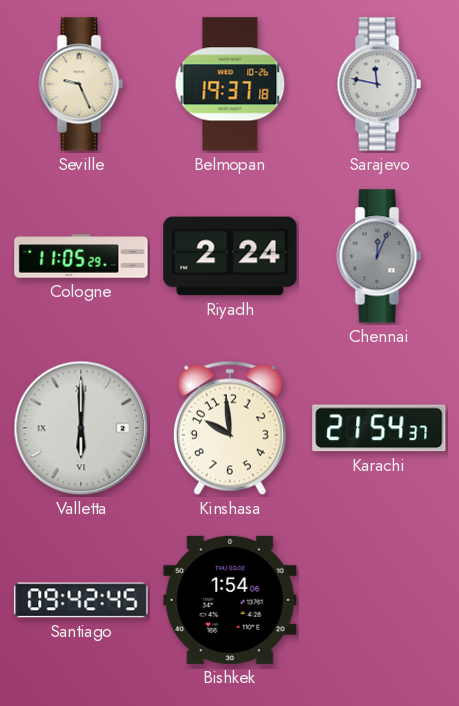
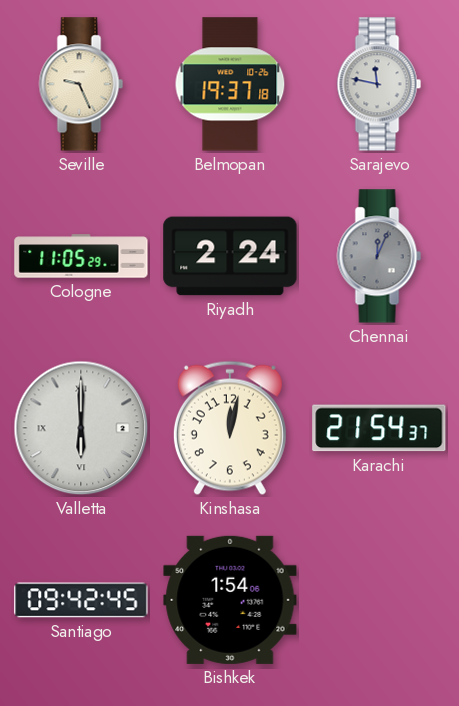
Kinshasa: 9:59 -> 12:02 (230, 428)
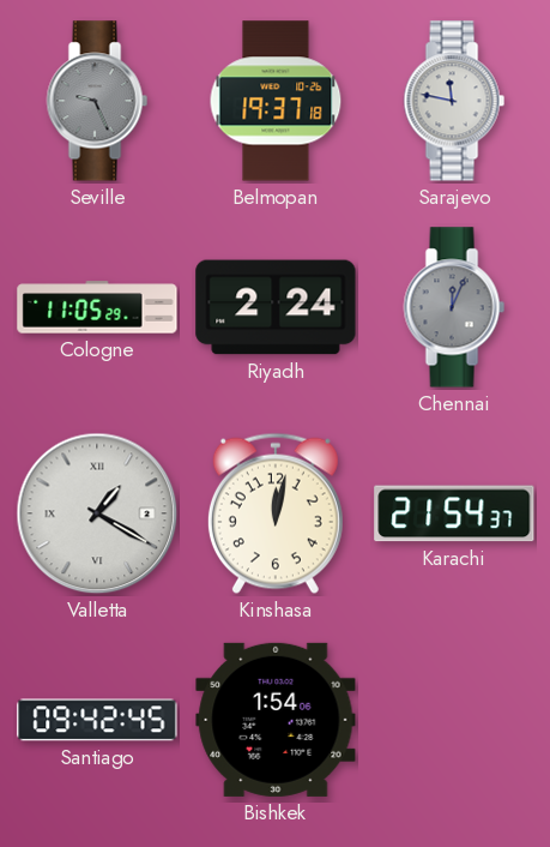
Seville dial: cream -> grey (97, 101)
Valletta: 6:00 -> 1:20 (97, 513)
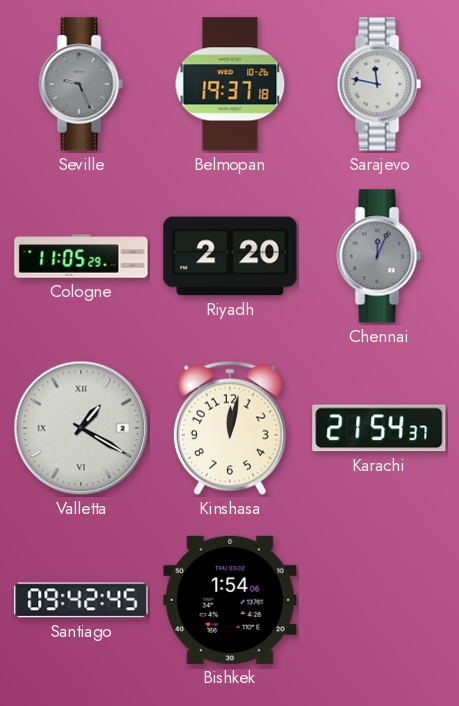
Riyadh: 2:24 -> 2:20 (230, 256)
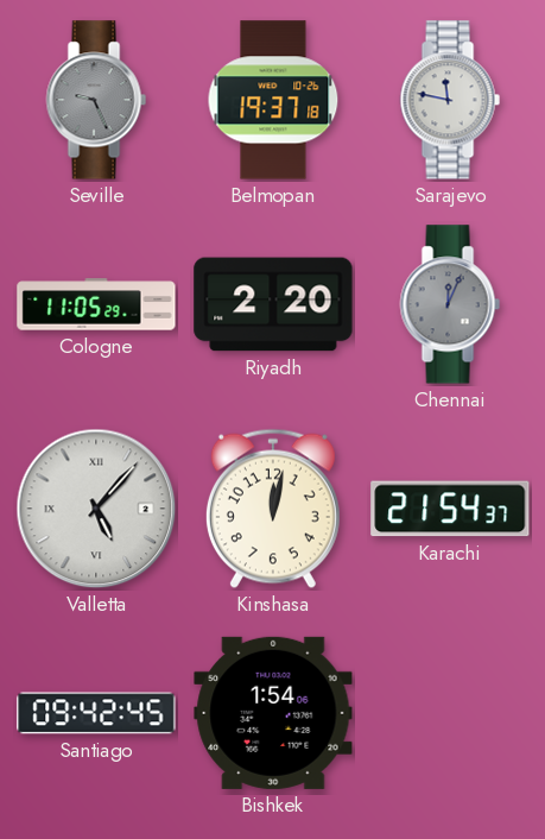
Valletta: 1:20 -> 5:07 (96, 509)
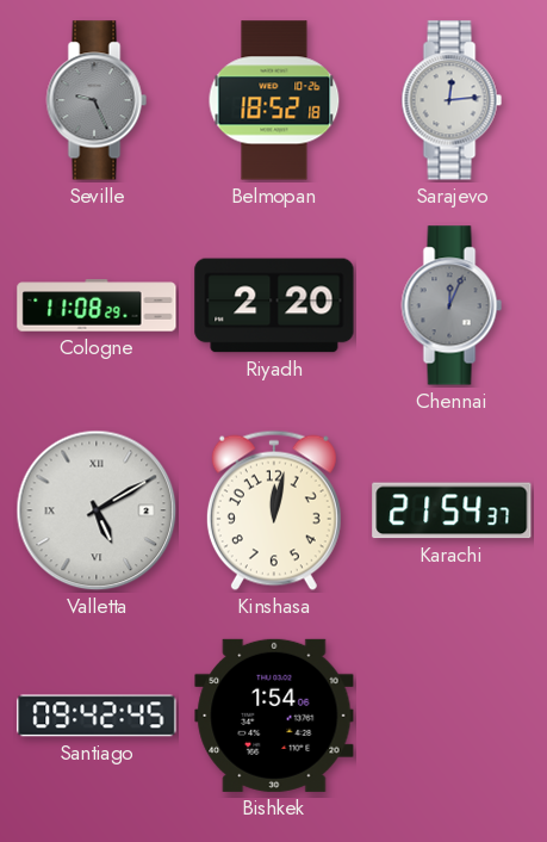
Belmopan: 19:37 -> 18:52 (274, 100)
Sarajevo: 11:47 -> 12:14 (452, 100)
Cologne: 11:05 -> 11:08 (97, 305)
Valletta: 5:07 -> 5:10 (97, 510)
